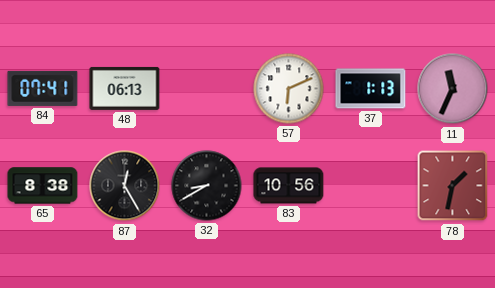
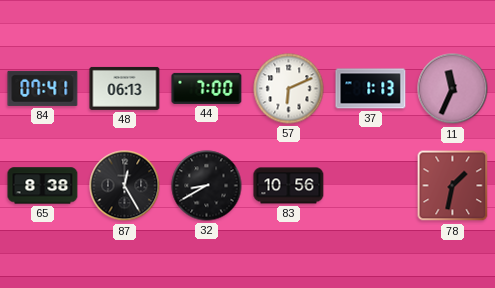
44: none -> 7:00 (207, 88)
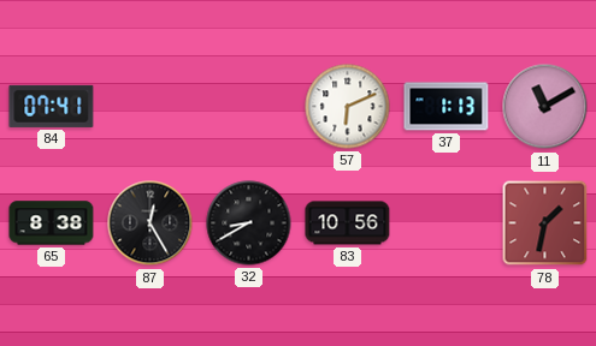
48: 06:13 -> none (125, 88)
44: 7:00 -> none (207, 88)
11: 11:34 -> 11:10 (545, 107)
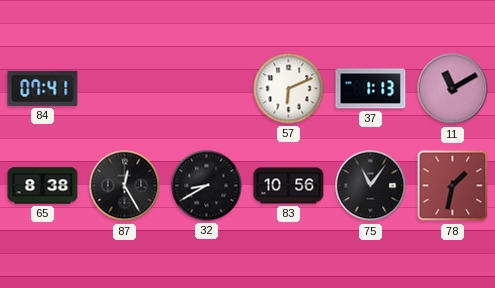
75: none -> 11:06 (371, 186)
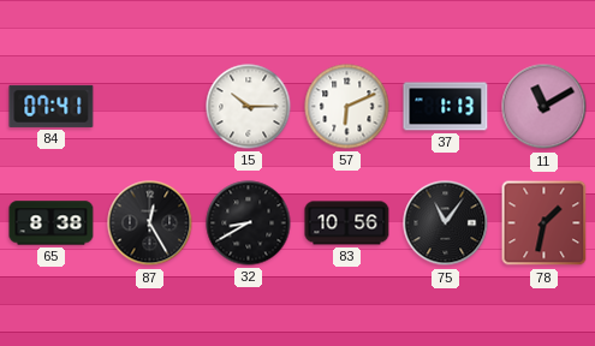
15: none -> 10:15 (249, 107)
